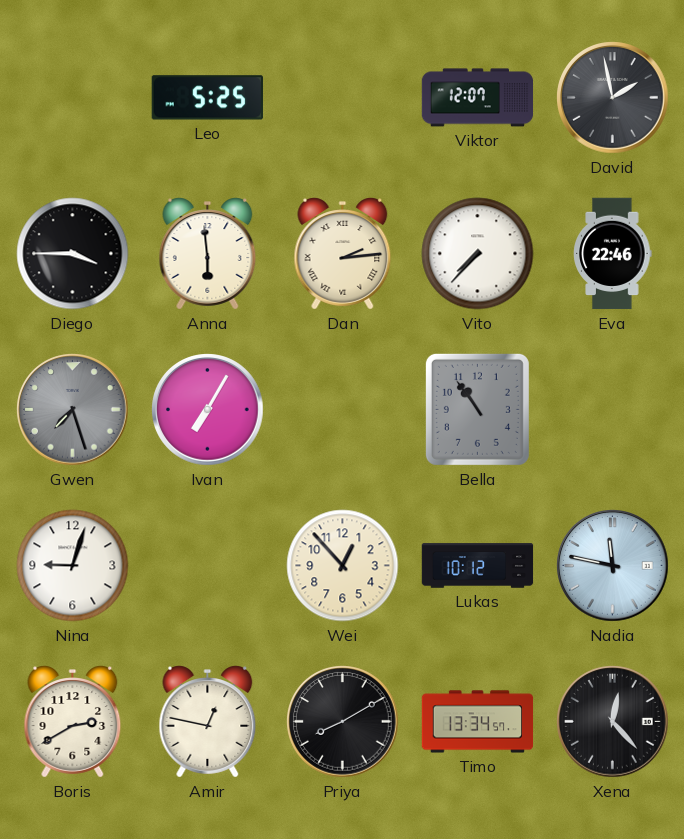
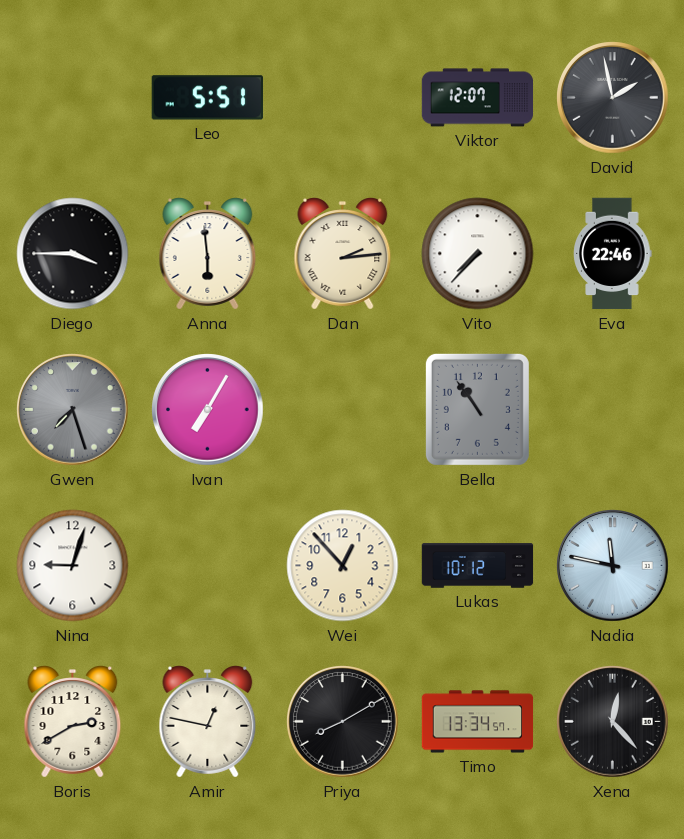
Leo: 5:25 -> 5:51 (207, 98)
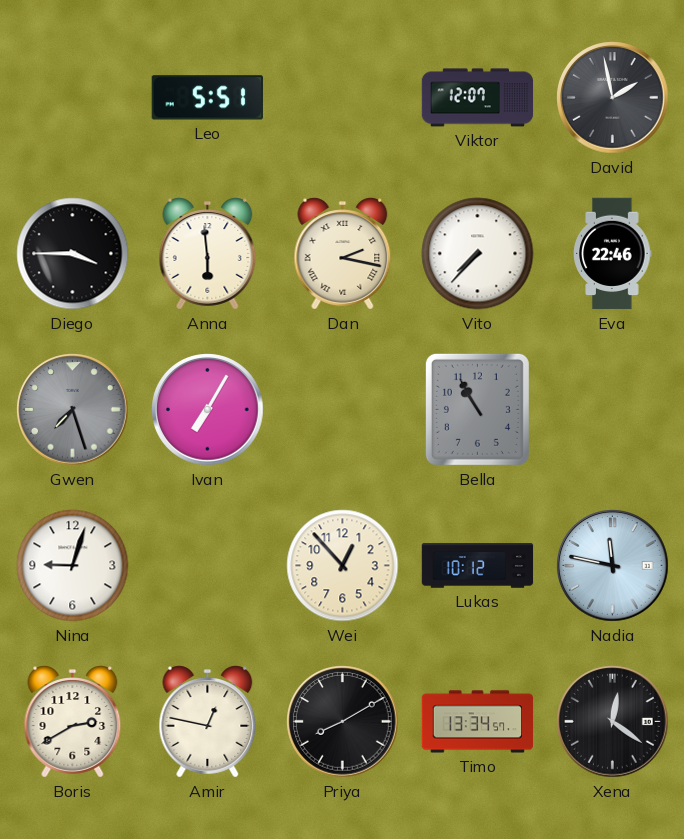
Dan: 2:14 -> 2:17 (343, 254)
Bella: 10:54 -> 10:55 (477, 409)
Xena: 12:23 -> 12:21 (613, 722)
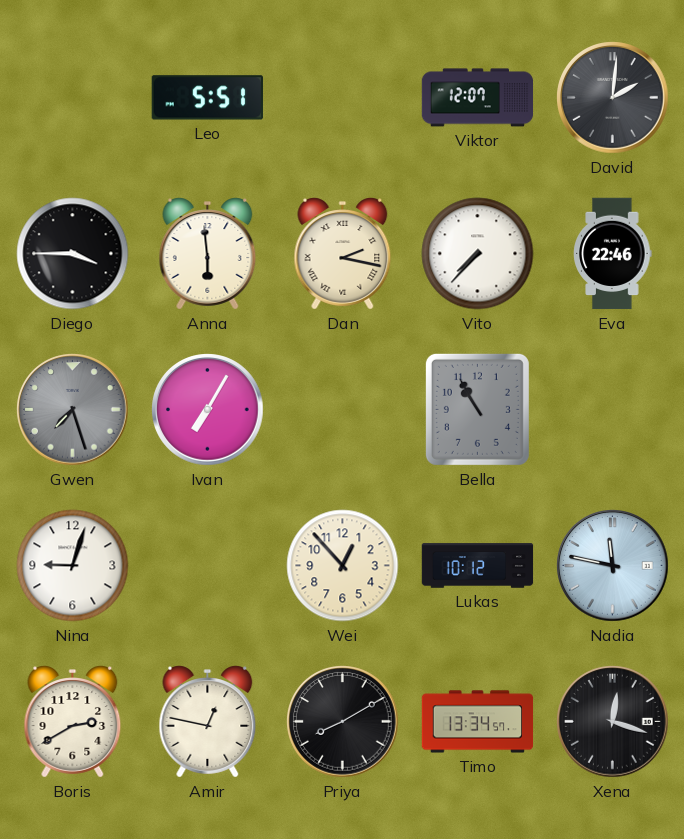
David: 1:58 -> 2:01 (613, 98)
Xena: 12:21 -> 12:18 (613, 722)
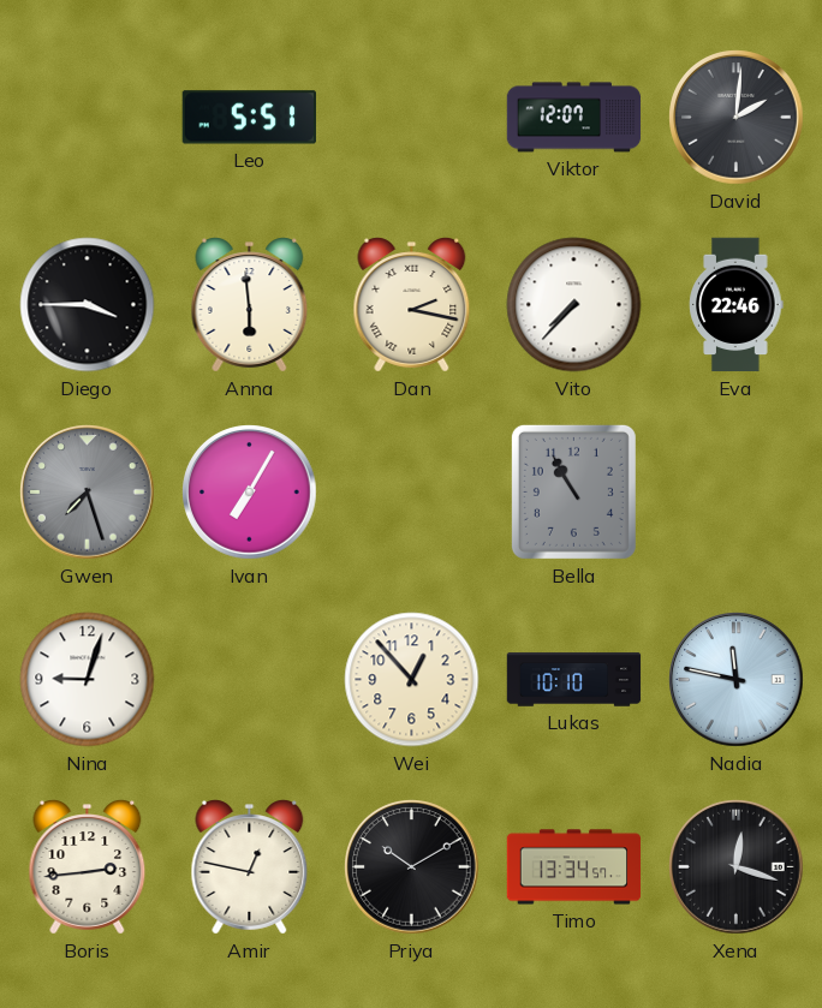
Lukas: 10:12 -> 10:10 (574, 680)
Boris: 2:40 -> 2:44 (88, 867)
Priya: 8:10 -> 10:10 (412, 867)
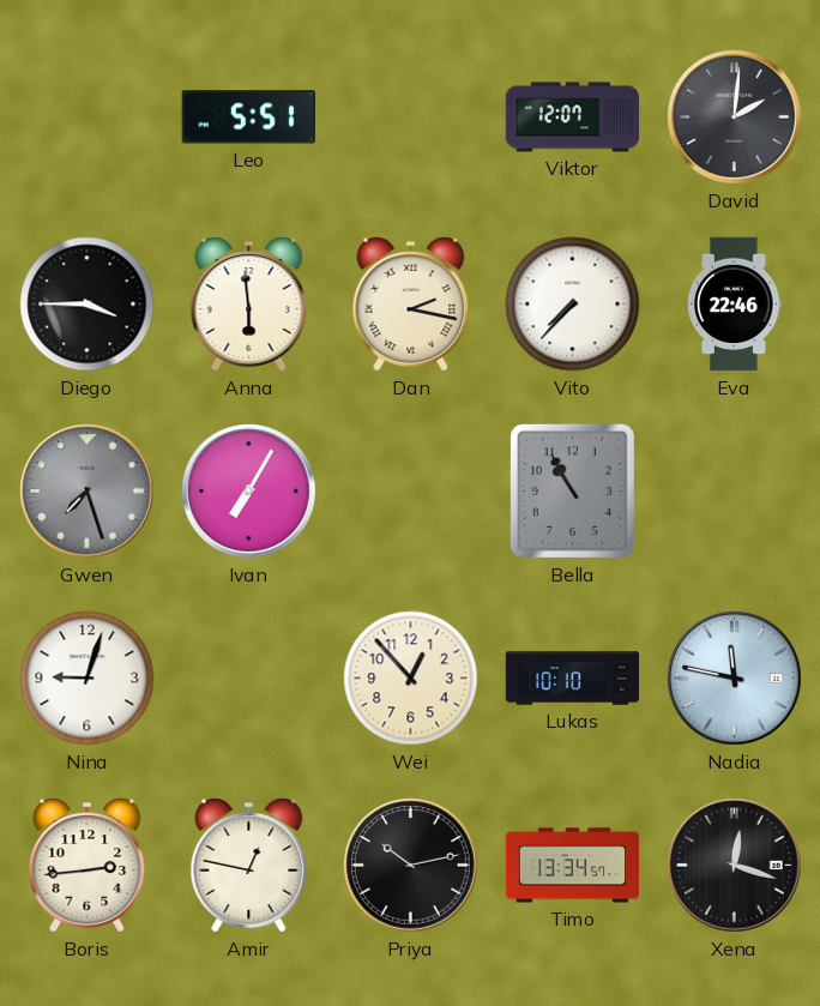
Priya: 10:10 -> 10:13 (411, 866)
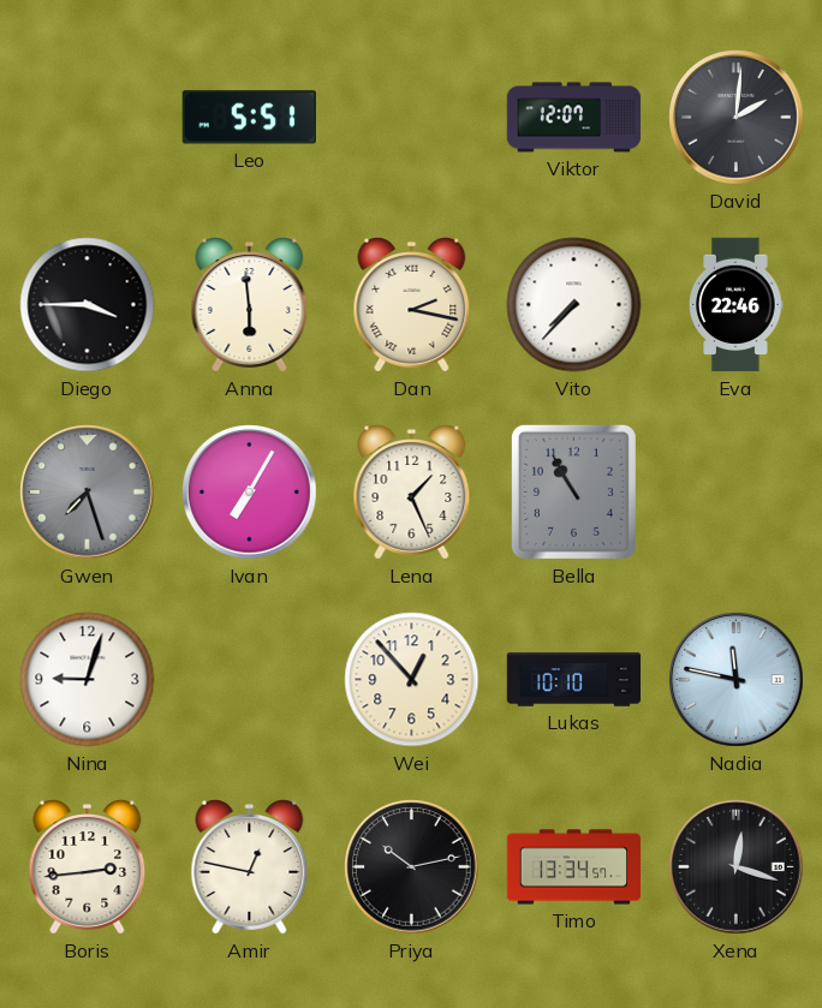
Lena: none -> 1:26 (412, 493)
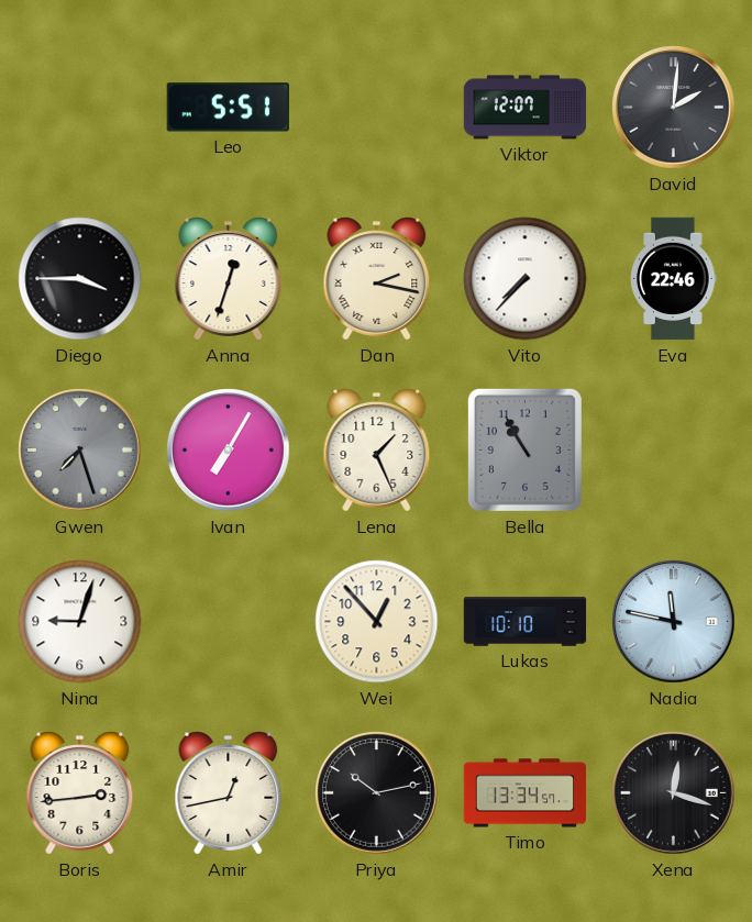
Anna: 5:59 -> 12:33 (229, 279)
Amir: 12:47 -> 12:43 (229, 793)
